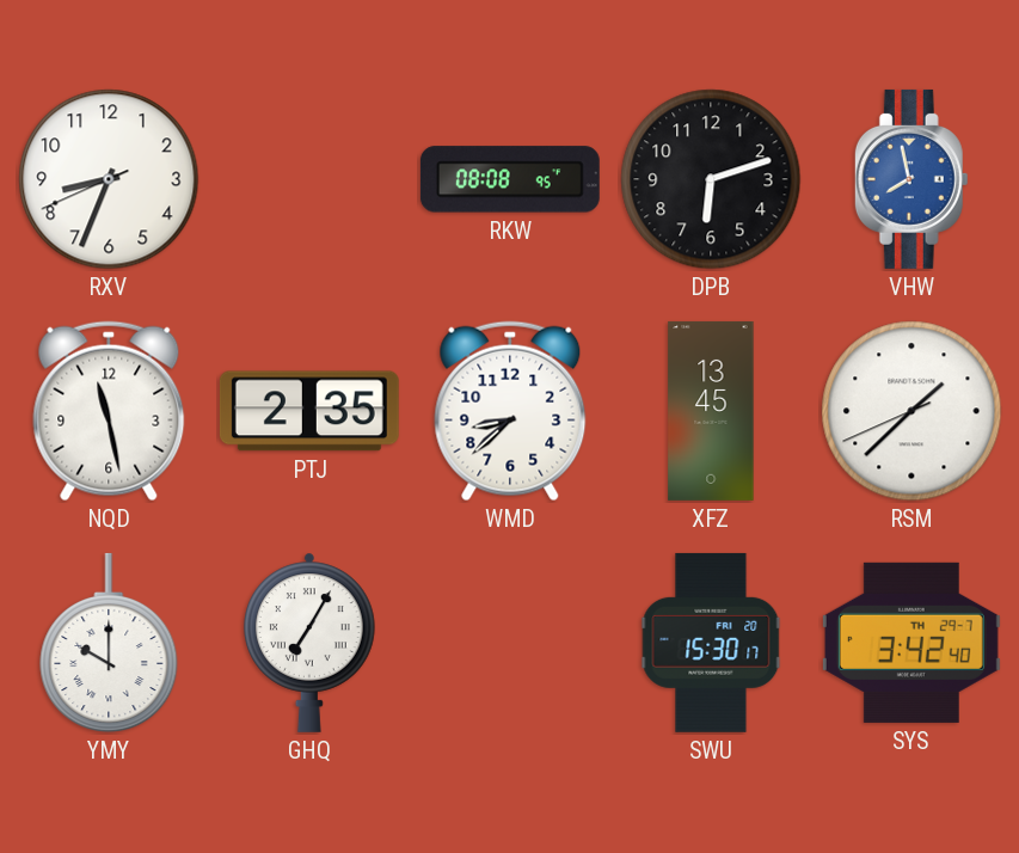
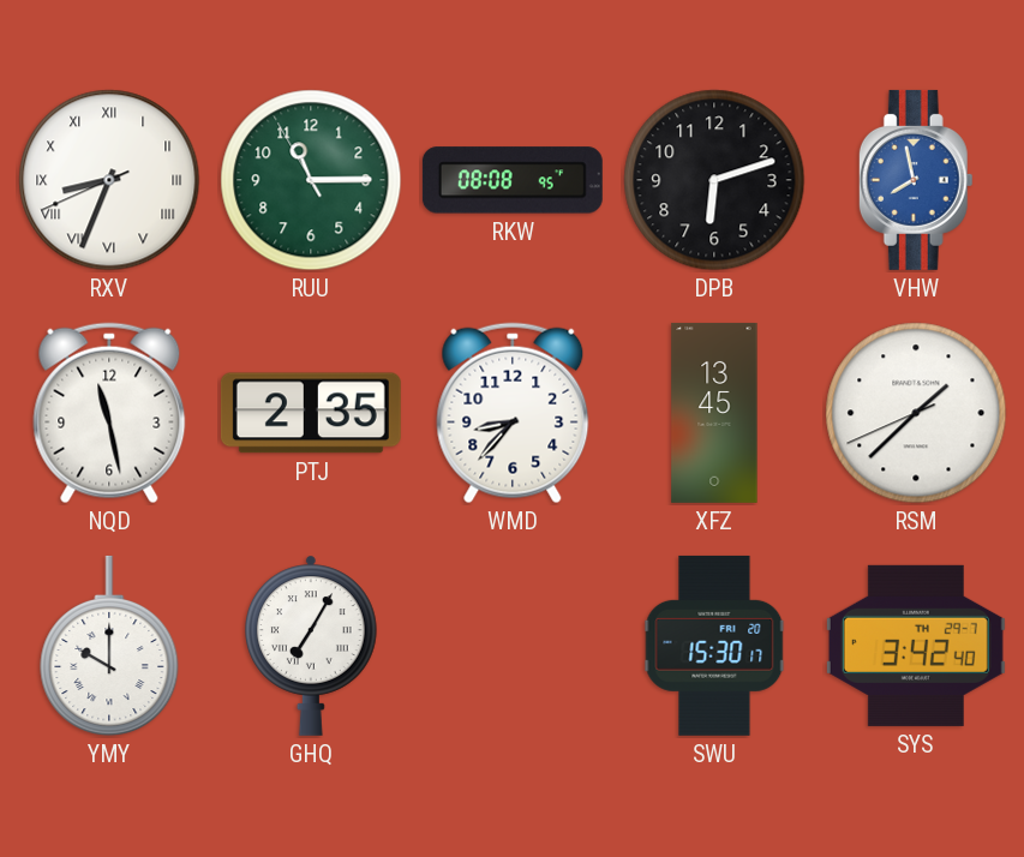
RXV numerals: Arabic -> Roman (109, 180)
RUU: none -> 11:14 (311, 180)
WMD: 8:38 -> 8:37 (513, 413)
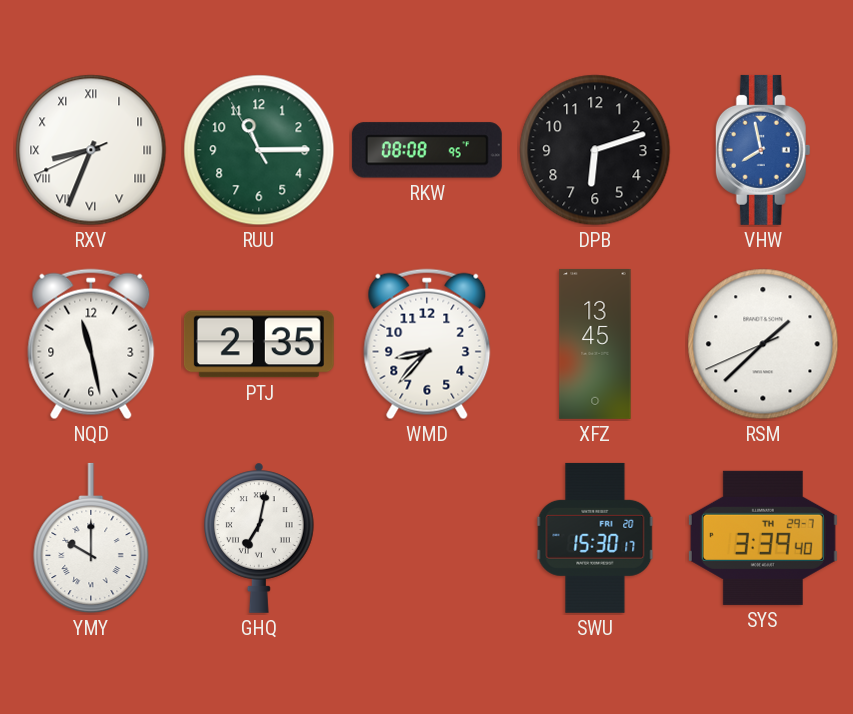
GHQ: 7:05 -> 7:02 (260, 538)
SYS: 3:42 -> 3:39 (763, 538)
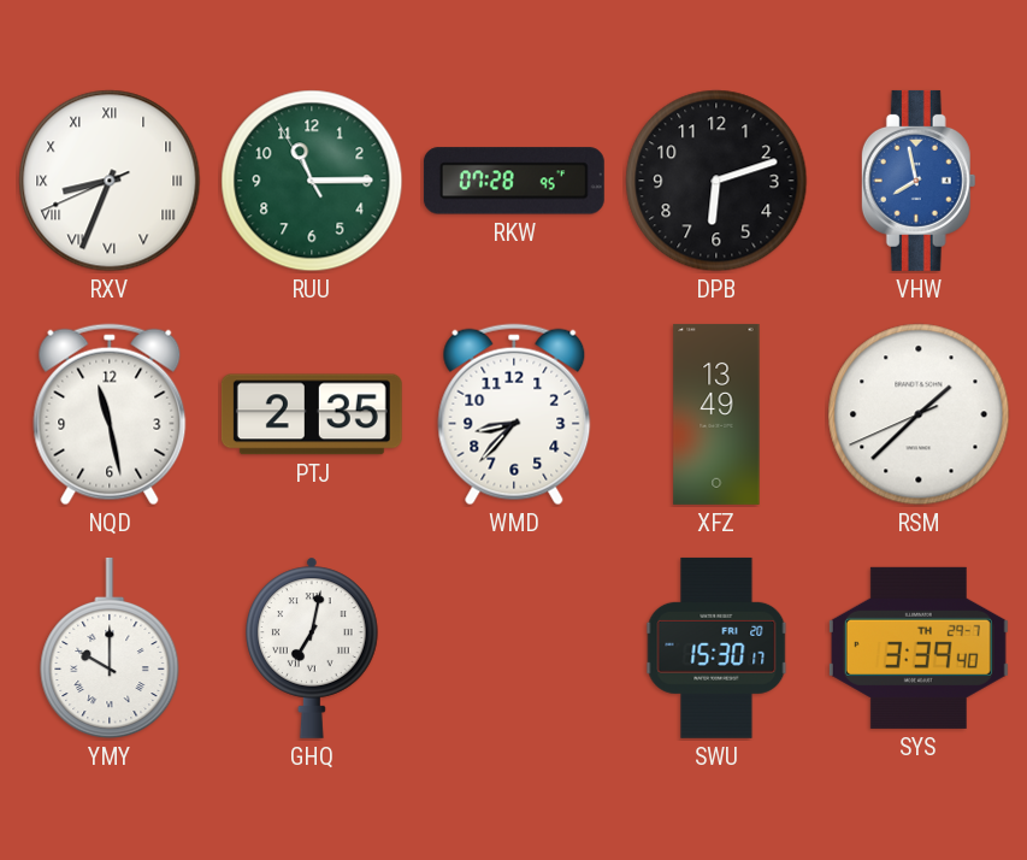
RKW: 08:08 -> 07:28 (514, 181)
XFZ: 13:45 -> 13:49 (716, 414)
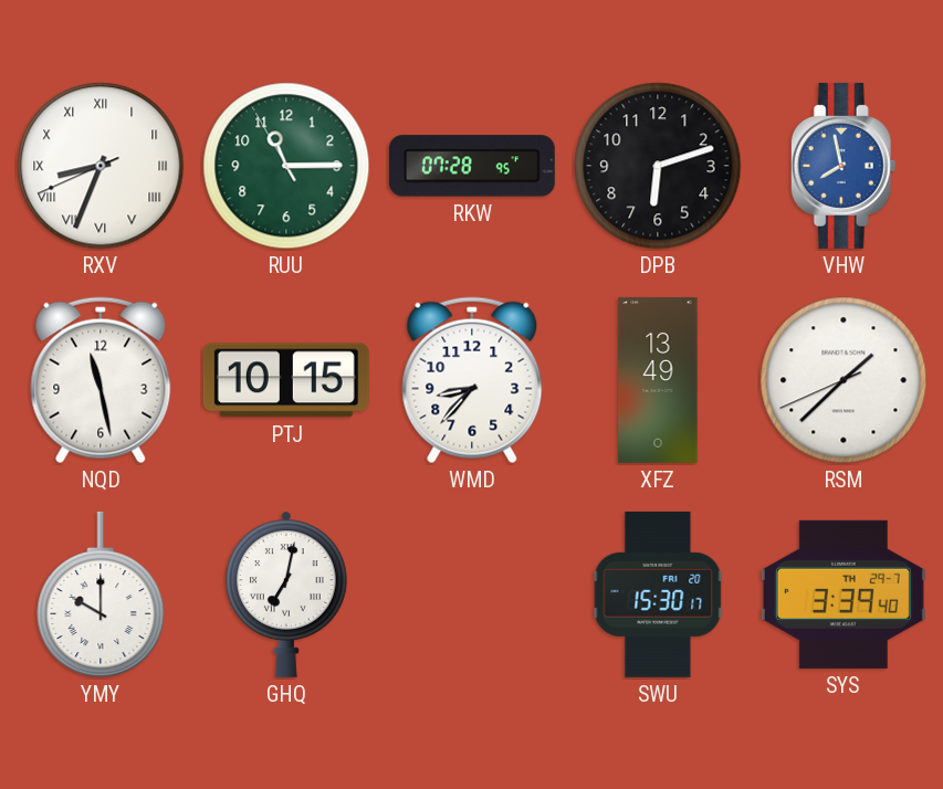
PTJ: 2:35 -> 10:15 (286, 380)
